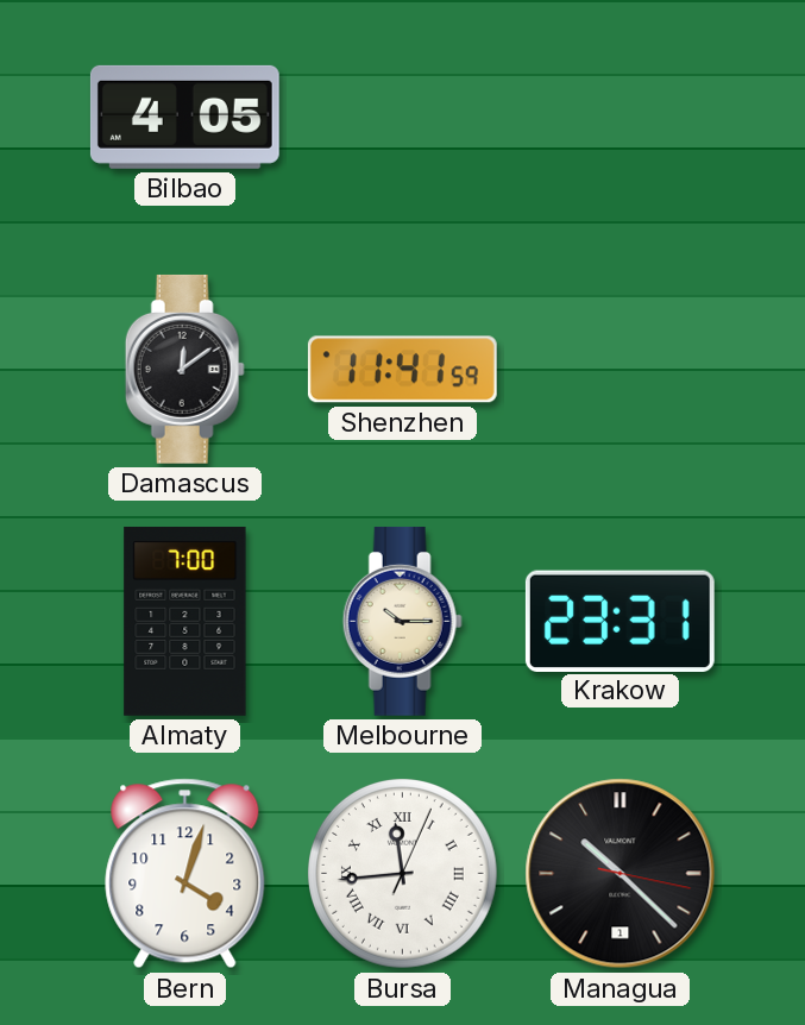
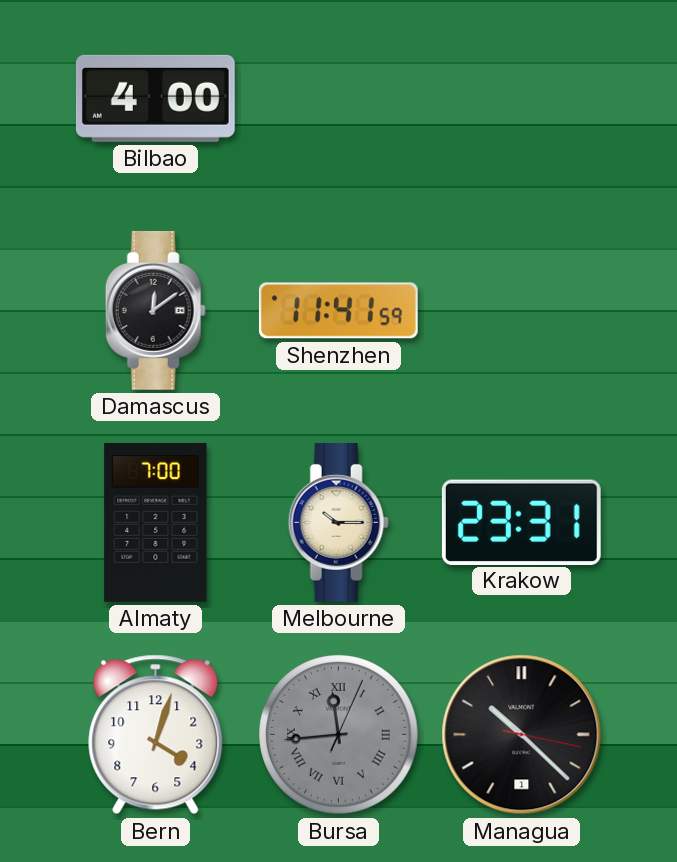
Bilbao: 4:05 -> 4:00 (155, 98)
Bursa dial: white -> grey (339, 735)
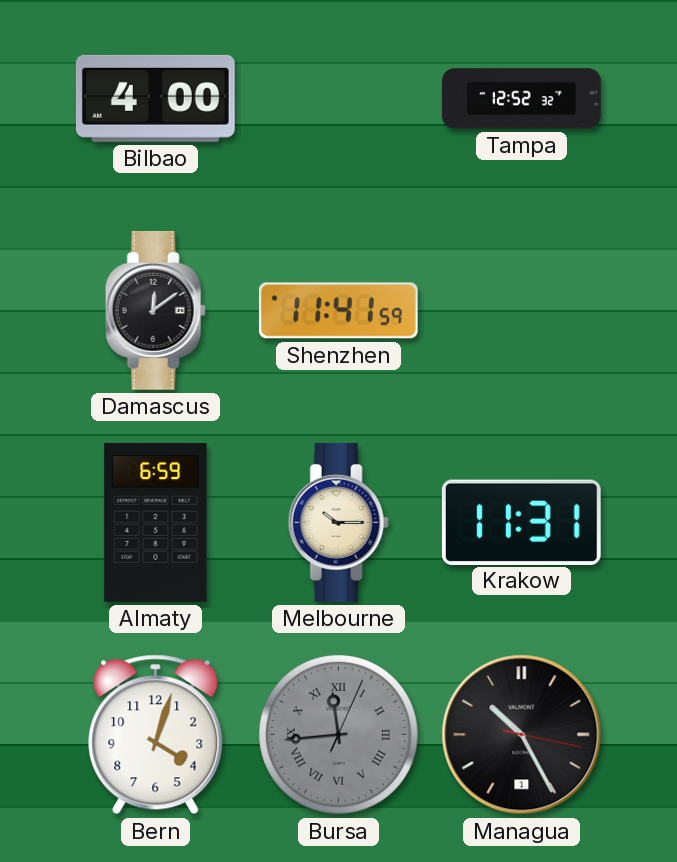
Tampa: none -> 12:52 (521, 99)
Almaty: 7:00 -> 6:59 (156, 522)
Krakow: 23:31 -> 11:31 (521, 522)
Managua: 10:22 -> 10:25 (522, 735)
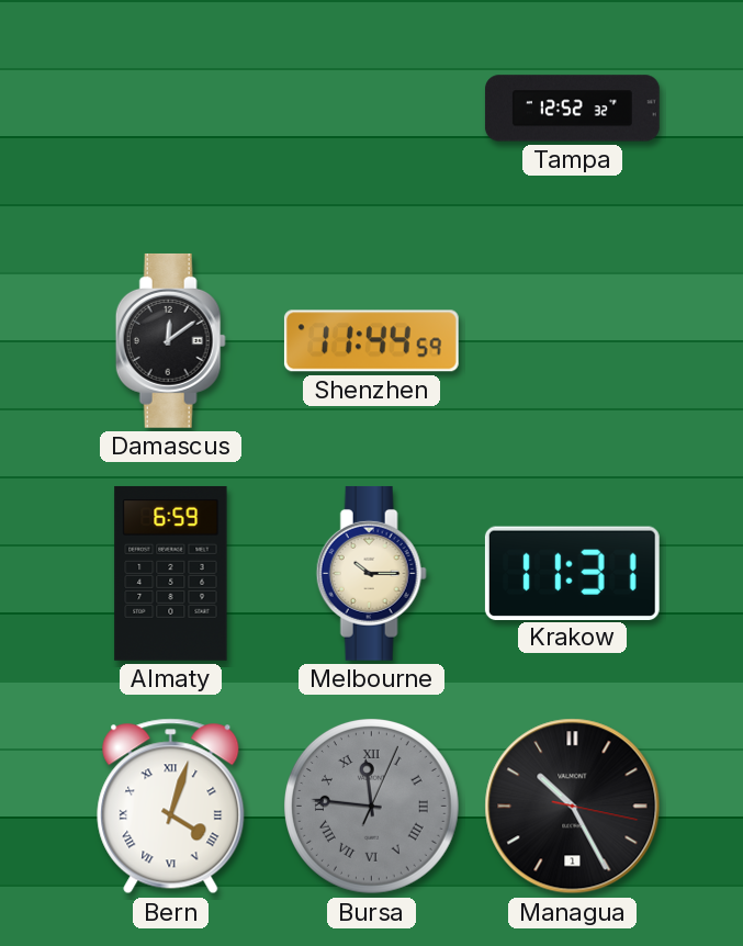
Bilbao: 4:00 -> none (155, 98)
Shenzhen: 11:41 -> 11:44 (371, 341)
Bern numerals: Arabic -> Roman (171, 807)
Bursa: 11:44 -> 11:46 (372, 807)
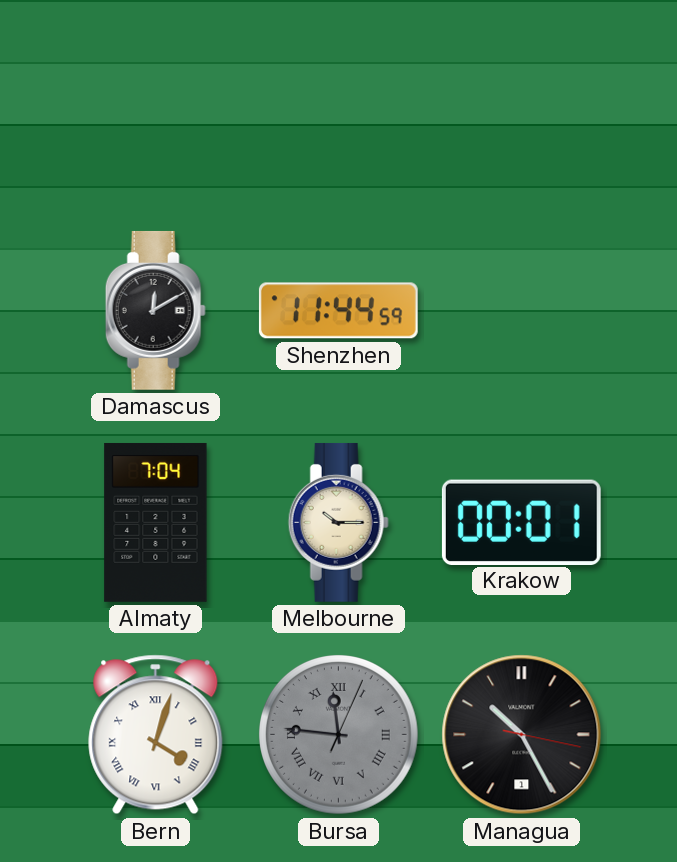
Tampa: 12:52 -> none (572, 109)
Damascus: 12:09 -> 12:10 (155, 310)
Almaty: 6:59 -> 7:04 (156, 522)
Krakow: 11:31 -> 00:01 (521, 522)
